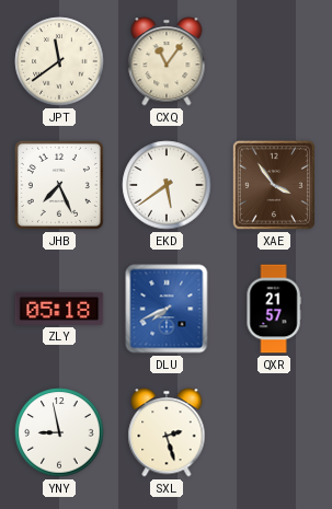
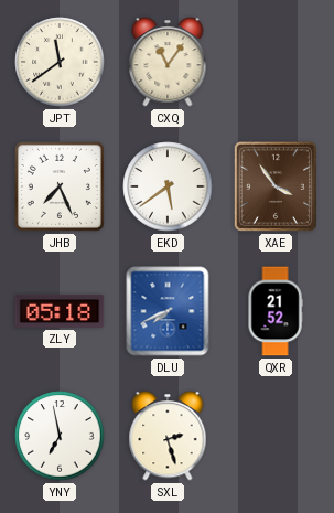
QXR: 21:57 -> 21:52 (276, 311)
YNY: 8:58 -> 6:58 (60, 436)
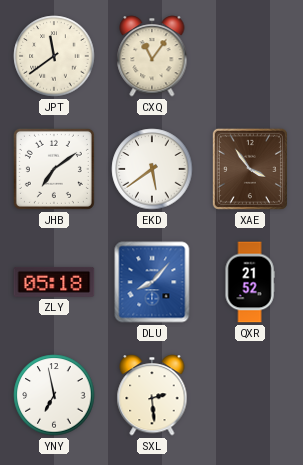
JHB: 7:26 -> 7:09 (54, 169)
DLU: 7:41 -> 8:07 (152, 282)
SXL: 2:27 -> 2:29 (152, 395)
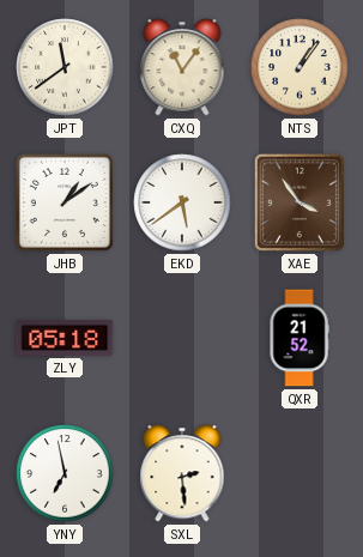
NTS: none -> 1:06 (300, 67)
JHB: 7:09 -> 1:09 (65, 202)
DLU: 8:07 -> none (152, 282)
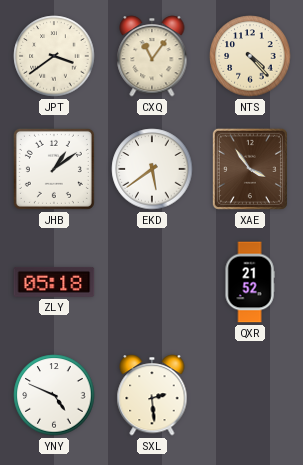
JPT: 11:39 -> 3:39 (54, 56)
NTS: 1:06 -> 4:23 (250, 56)
YNY: 6:58 -> 4:49 (54, 395)
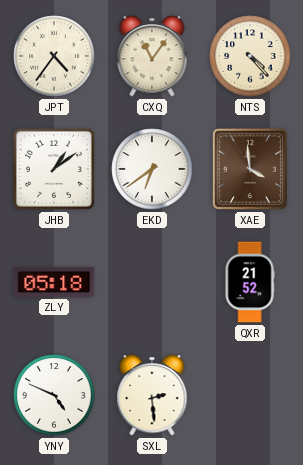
JPT: 3:39 -> 4:36 (54, 56)
EKD: 5:39 -> 6:39 (152, 169)
XAE: 3:54 -> 3:59 (250, 169)
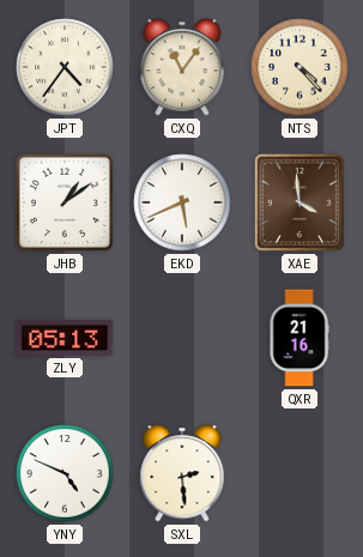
EKD: 6:39 -> 5:41 (182, 202)
ZLY: 05:18 -> 05:13 (65, 338)
QXR: 21:52 -> 21:16 (300, 338)
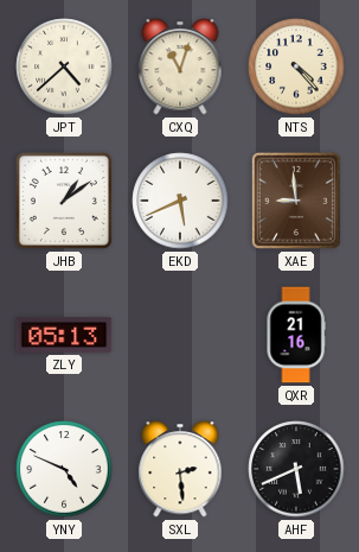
JPT: 4:36 -> 4:38 (64, 66)
CXQ: 11:06 -> 11:03 (180, 66)
XAE: 3:59 -> 8:59 (296, 201)
AHF: none -> 5:41 (296, 469)
